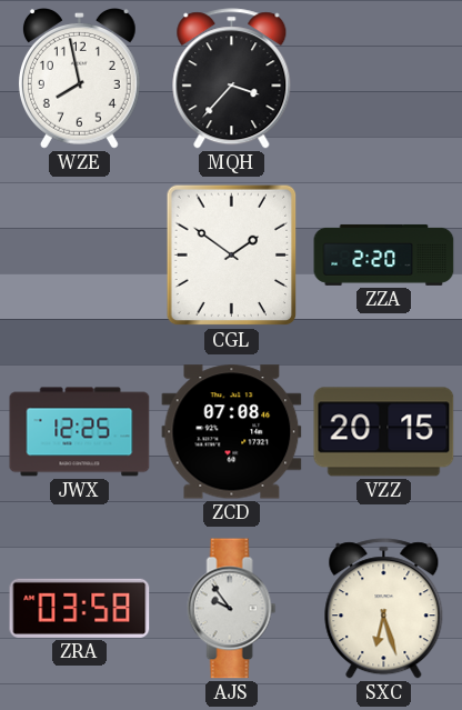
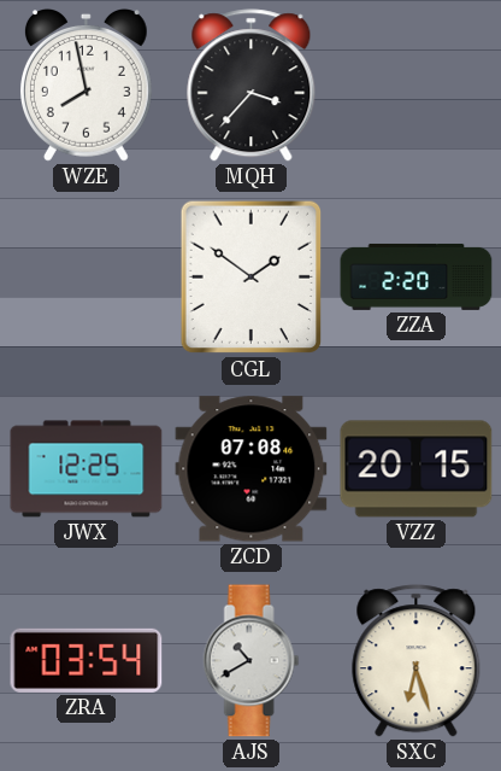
ZRA: 03:58 -> 03:54 (87, 660)
AJS: 9:54 -> 10:40 (252, 661)
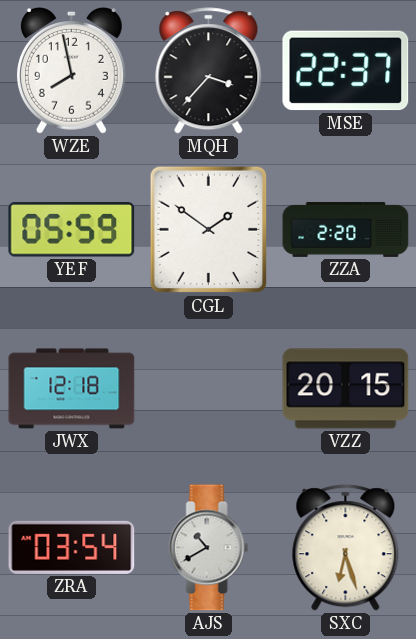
MSE: none -> 22:37 (346, 71)
YEF: none -> 05:59 (72, 230)
JWX: 12:25 -> 12:18 (72, 389)
ZCD: 07:08 -> none (252, 469)
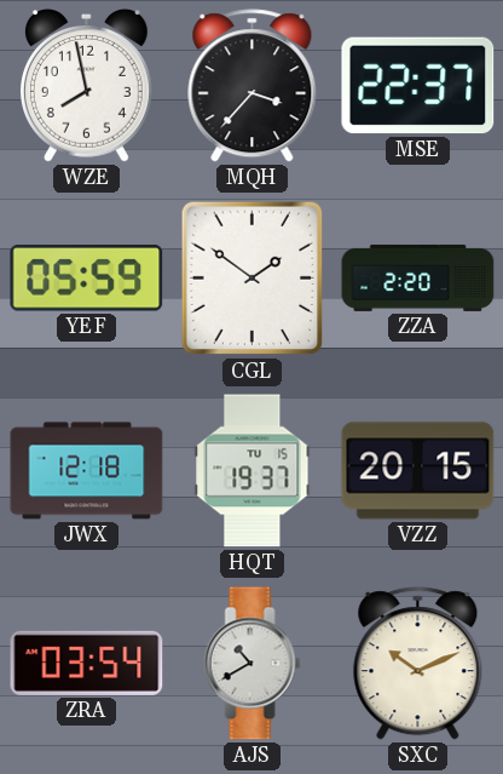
HQT: none -> 19:37 (253, 471)
SXC: 6:27 -> 10:11 (418, 664)
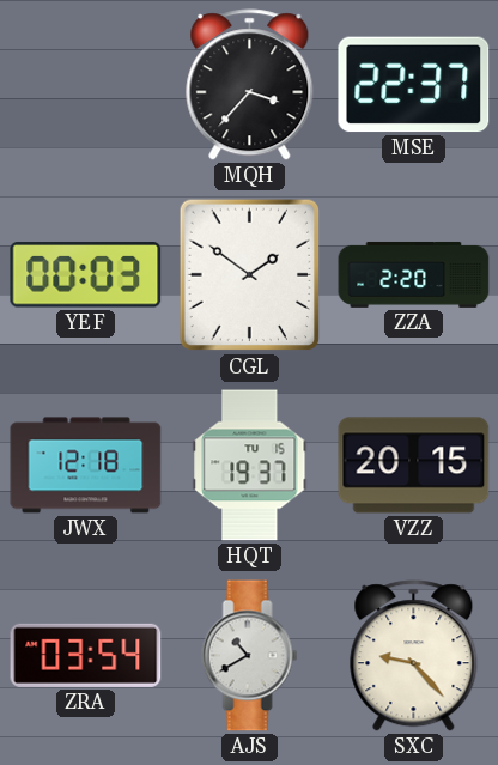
WZE: 7:58 -> none (86, 86)
YEF: 05:59 -> 00:03 (86, 275)
SXC: 10:11 -> 9:23 (414, 656)
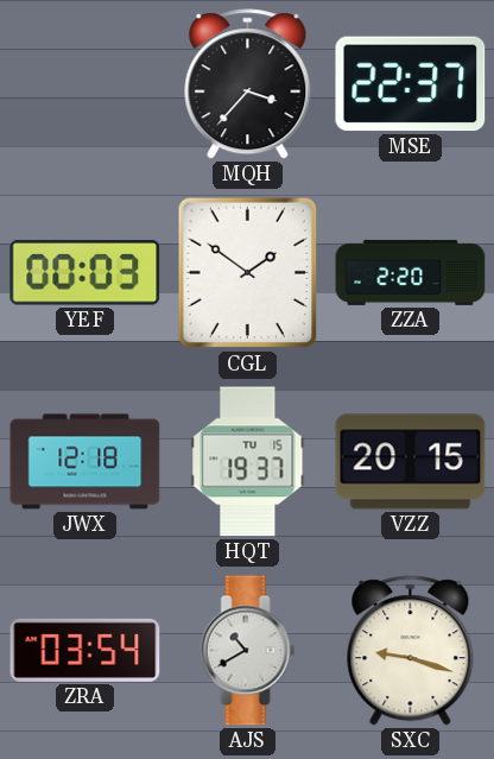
SXC: 9:23 -> 9:18 (411, 651)
